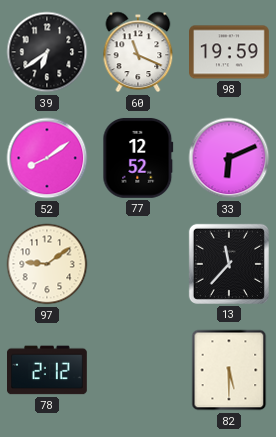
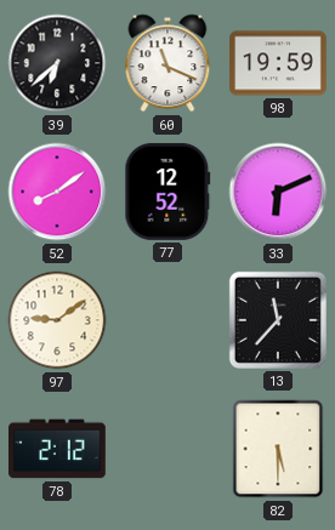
39: 6:39 -> 6:38 (57, 63)
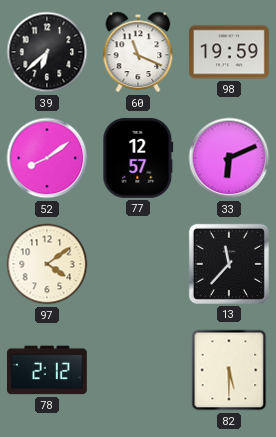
77: 12:52 -> 12:57 (138, 158)
97: 9:09 -> 4:09 (47, 264)
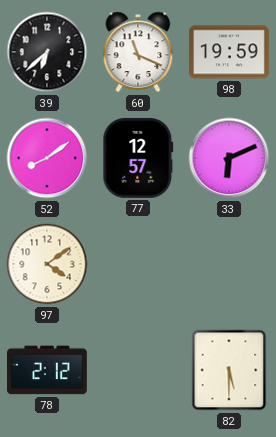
13: 11:37 -> none (229, 264)
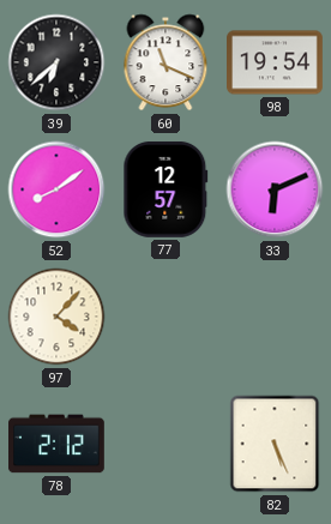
98: 19:59 -> 19:54 (276, 62)
97: 4:09 -> 4:07 (56, 317)
82: 5:30 -> 5:26 (275, 444)
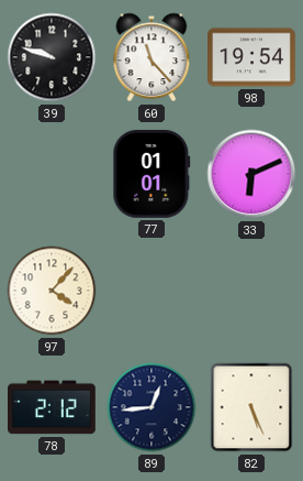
39: 6:38 -> 9:48 (52, 57)
60: 11:19 -> 11:23 (151, 57)
52: 8:09 -> none (56, 189)
77: 12:57 -> 01:01 (151, 174)
89: none -> 12:44 (151, 407)
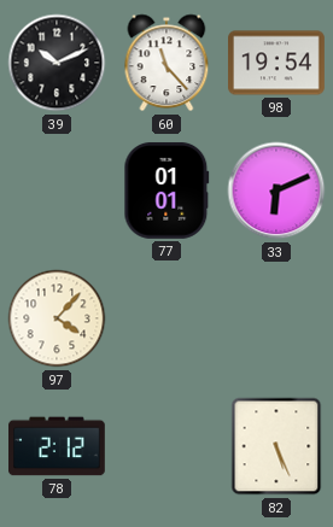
39: 9:48 -> 10:11 (57, 63)
89: 12:44 -> none (151, 407)
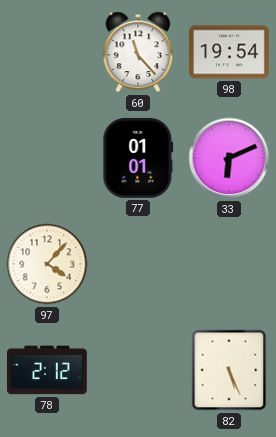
39: 10:11 -> none (57, 63)
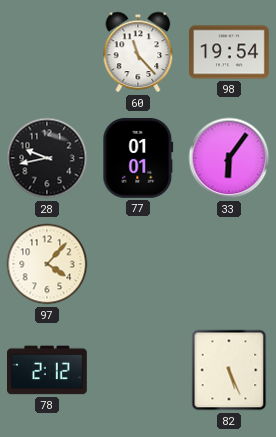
28: none -> 9:43 (47, 158)
33: 6:11 -> 6:06 (229, 158)
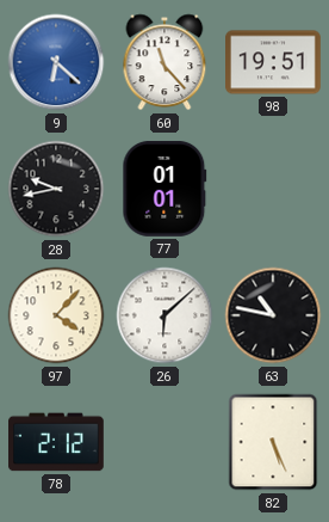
9: none -> 6:22 (56, 62)
98: 19:54 -> 19:51 (274, 62)
33: 6:06 -> none (229, 158)
26: none -> 6:08 (164, 315)
63: none -> 10:47 (273, 315)
